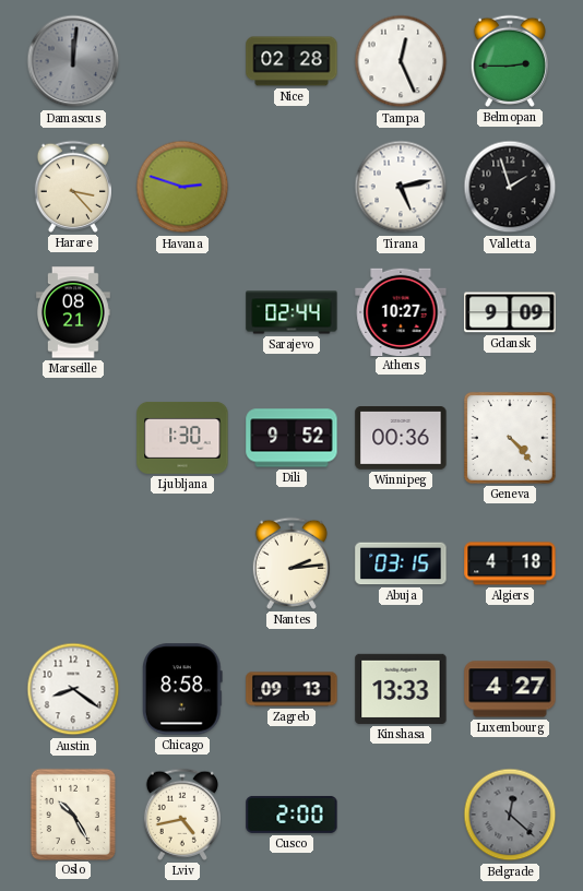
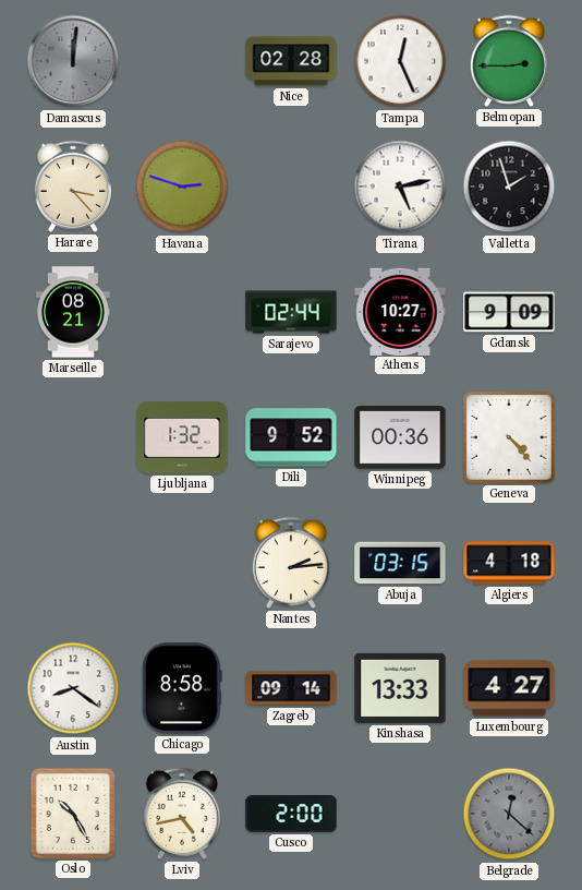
Ljubljana: 1:30 -> 1:32 (182, 437)
Zagreb: 09:13 -> 09:14 (291, 688)
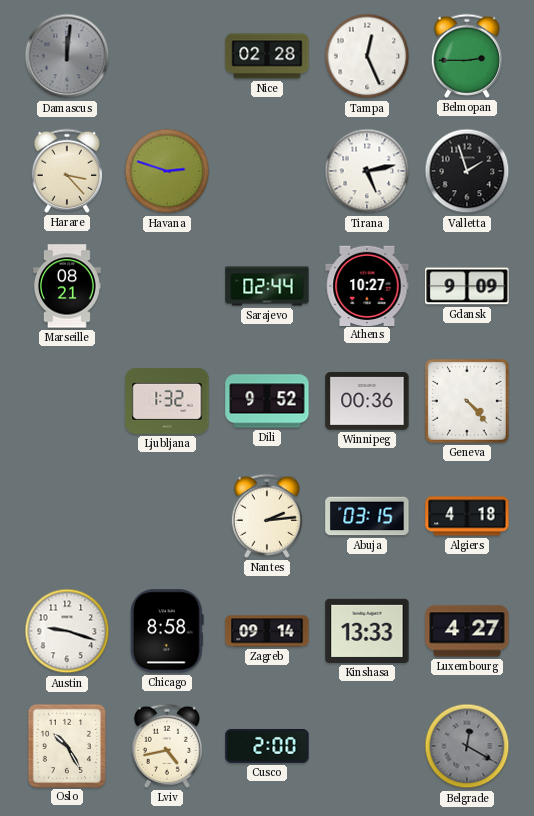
Austin: 8:21 -> 9:18 (67, 631)
Belgrade: 12:22 -> 12:20 (467, 746)
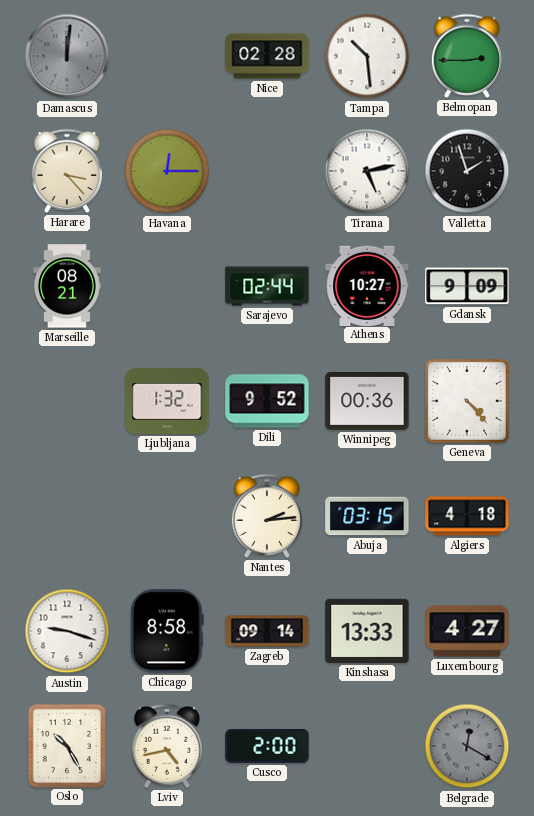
Tampa: 12:26 -> 10:29 (367, 56)
Havana: 2:48 -> 12:15 (167, 171)
